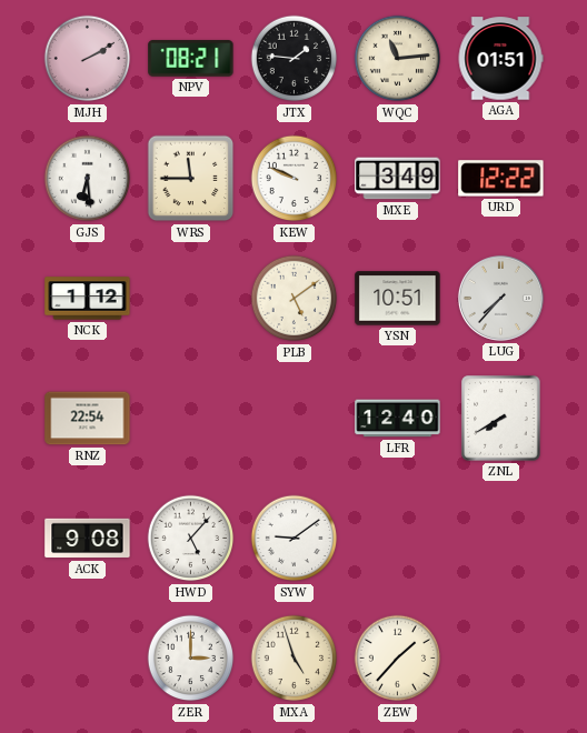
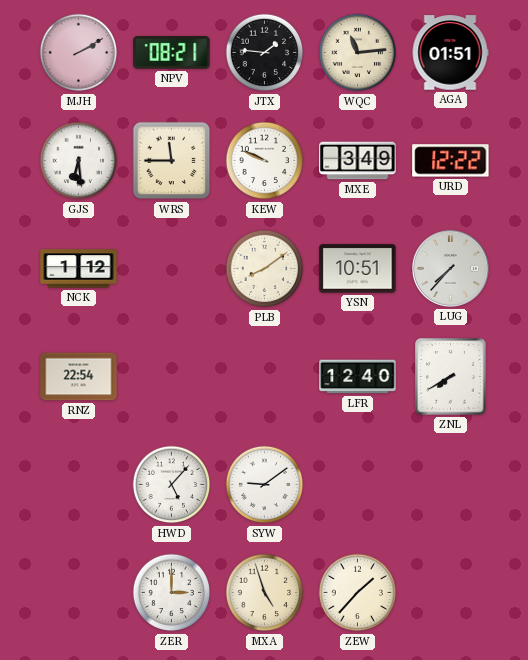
PLB: 5:09 -> 8:09 (265, 269)
ACK: 9:08 -> none (88, 539)
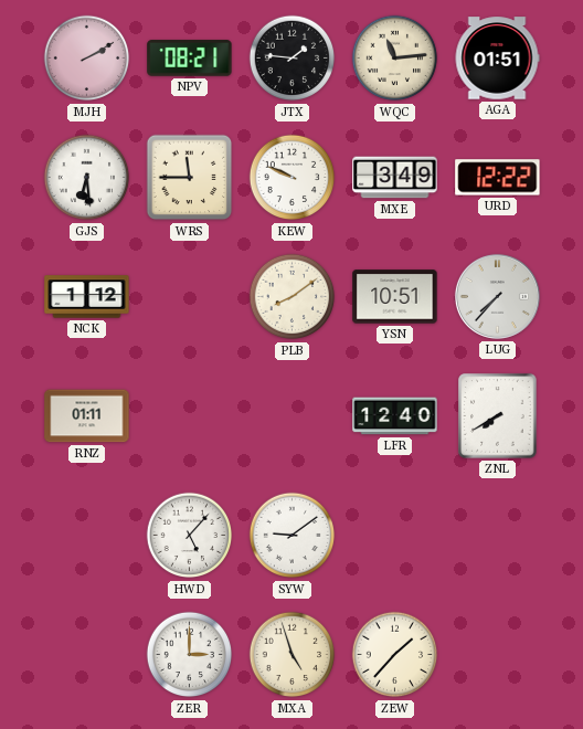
RNZ: 22:54 -> 01:11 (87, 416)
